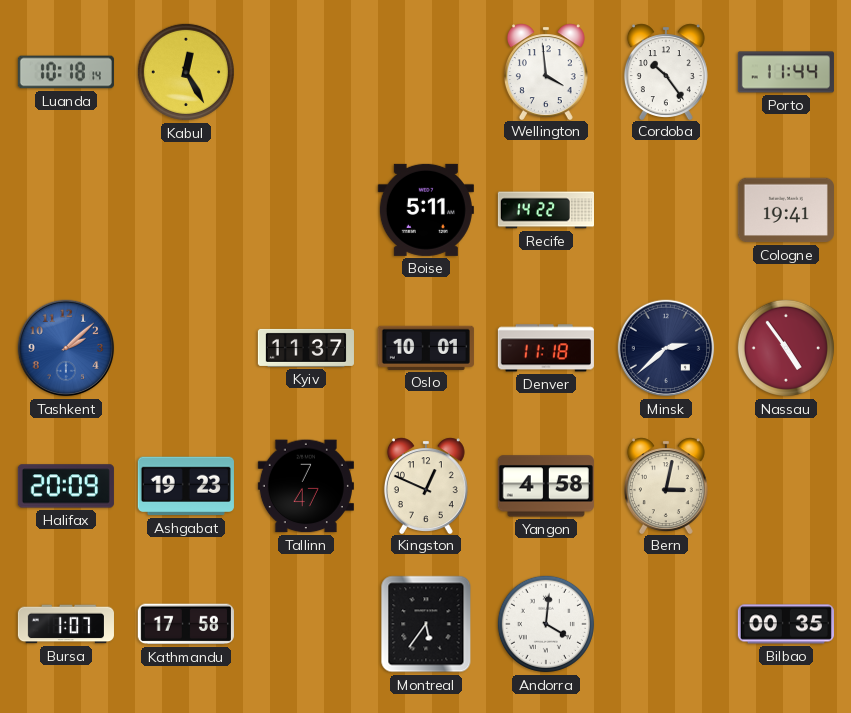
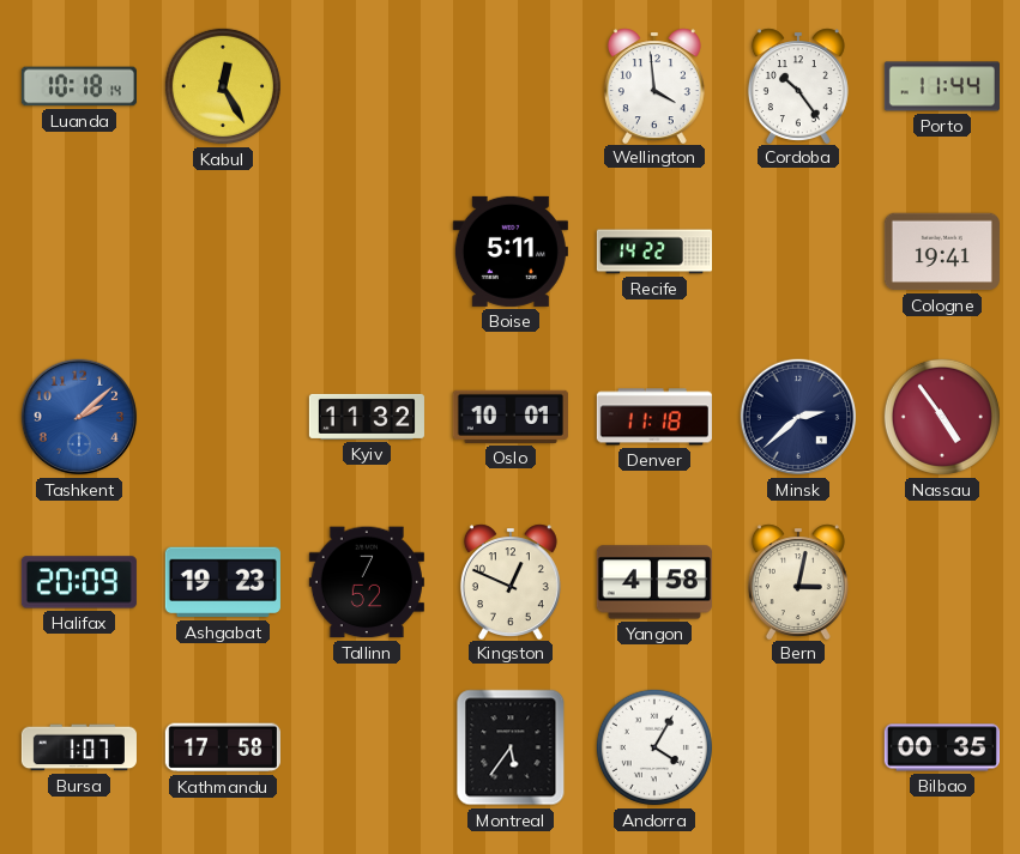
Kyiv: 11:37 -> 11:32 (367, 417)
Tallinn: 7:47 -> 7:52 (367, 582)
Andorra: 4:01 -> 4:05 (654, 747)
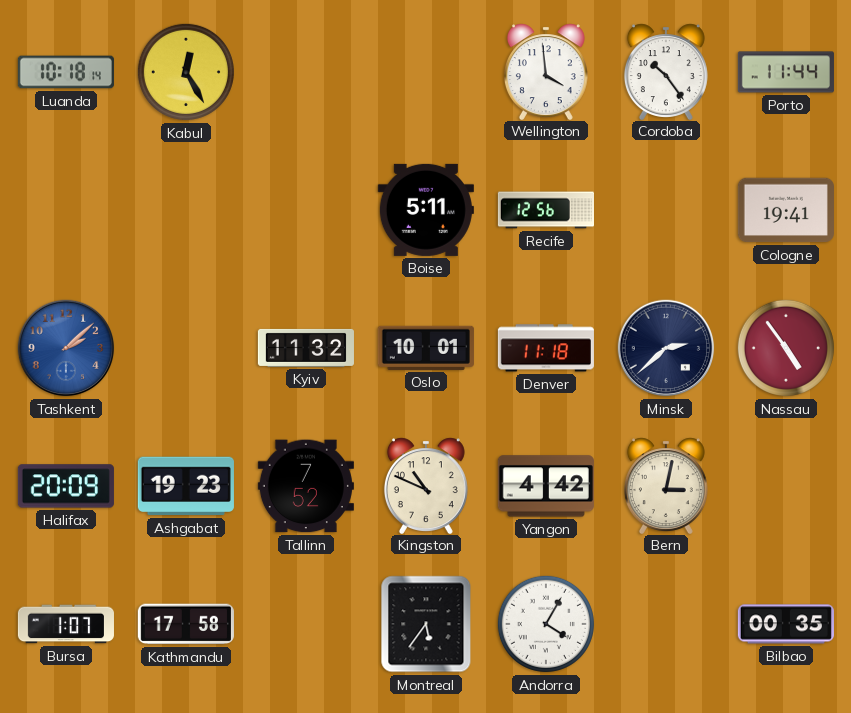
Recife: 14:22 -> 12:56 (545, 210)
Kingston: 12:49 -> 10:49 (426, 485)
Yangon: 4:58 -> 4:42 (546, 486)
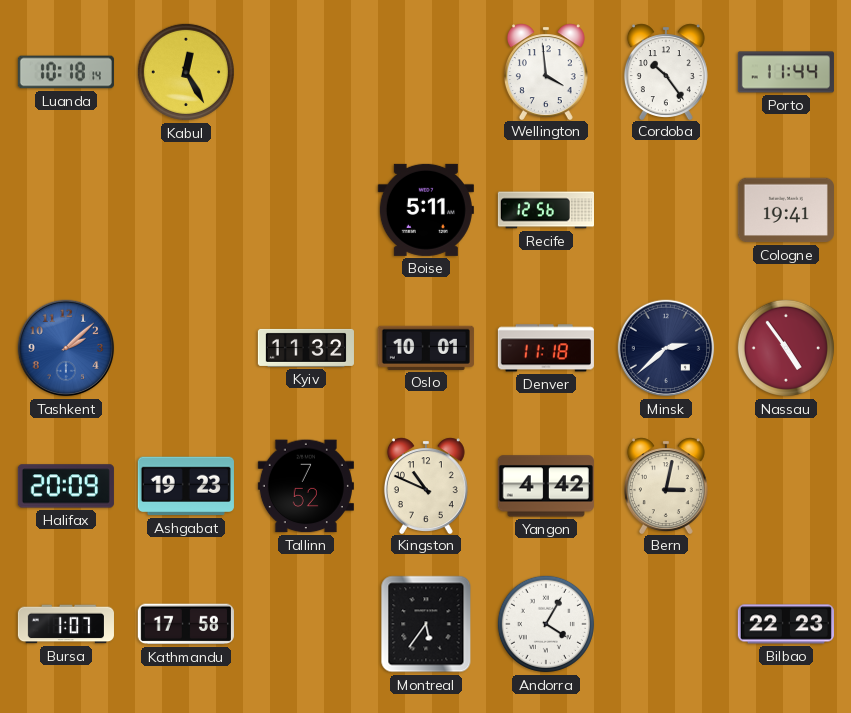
Bilbao: 00:35 -> 22:23 (786, 624)
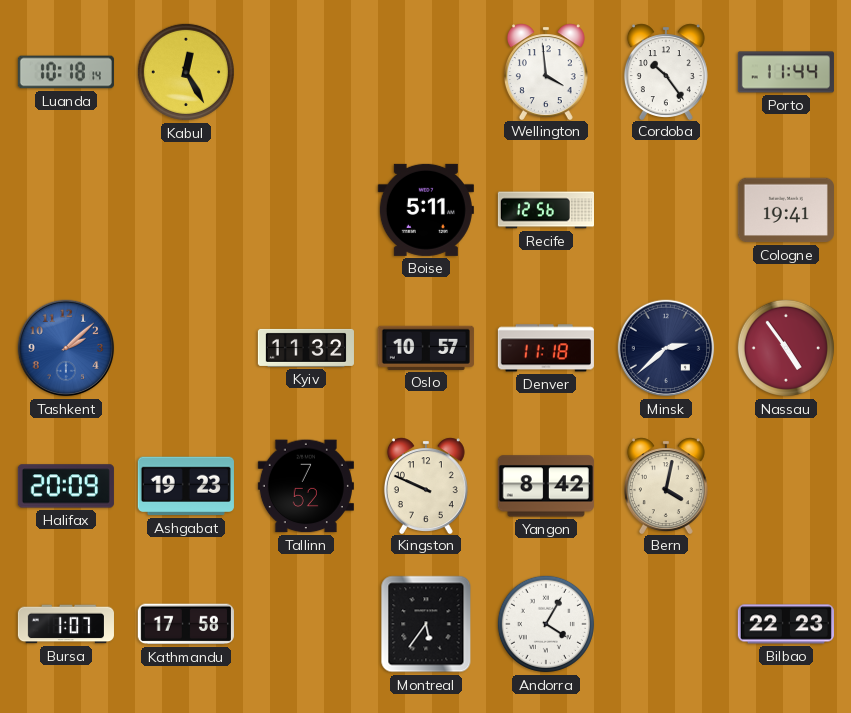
Oslo: 10:01 -> 10:57 (426, 348)
Kingston: 10:49 -> 9:49 (426, 485)
Yangon: 4:42 -> 8:42 (546, 486)
Bern: 3:02 -> 4:02 (666, 485)
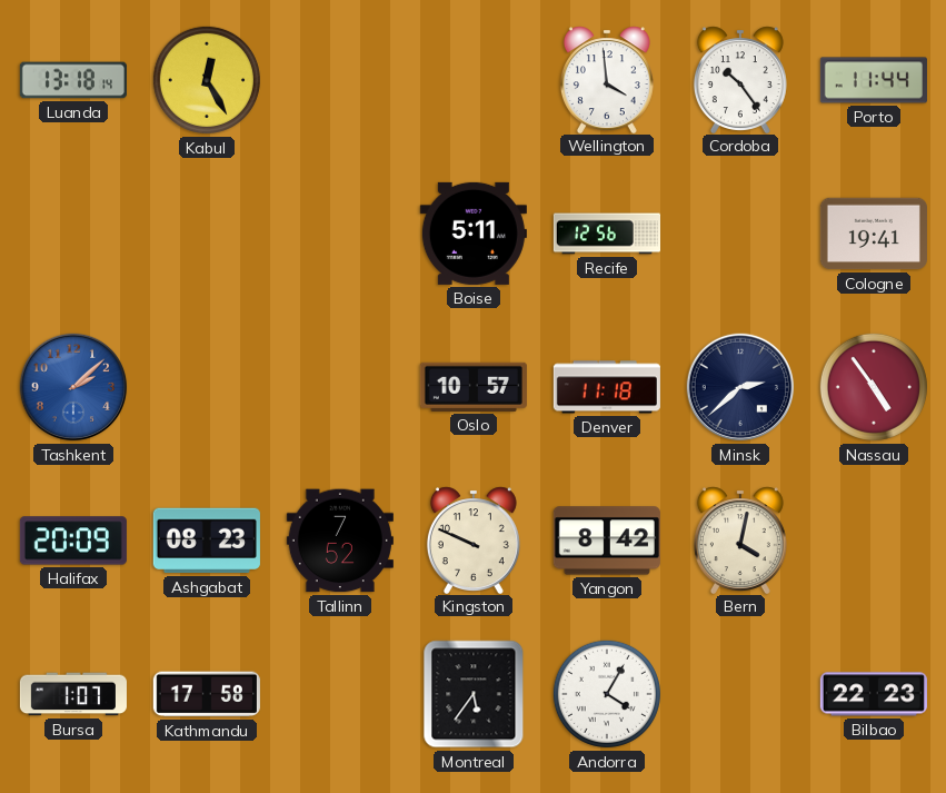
Luanda: 10:18 -> 13:18 (73, 80)
Kyiv: 11:32 -> none (306, 348)
Ashgabat: 19:23 -> 08:23 (207, 541)
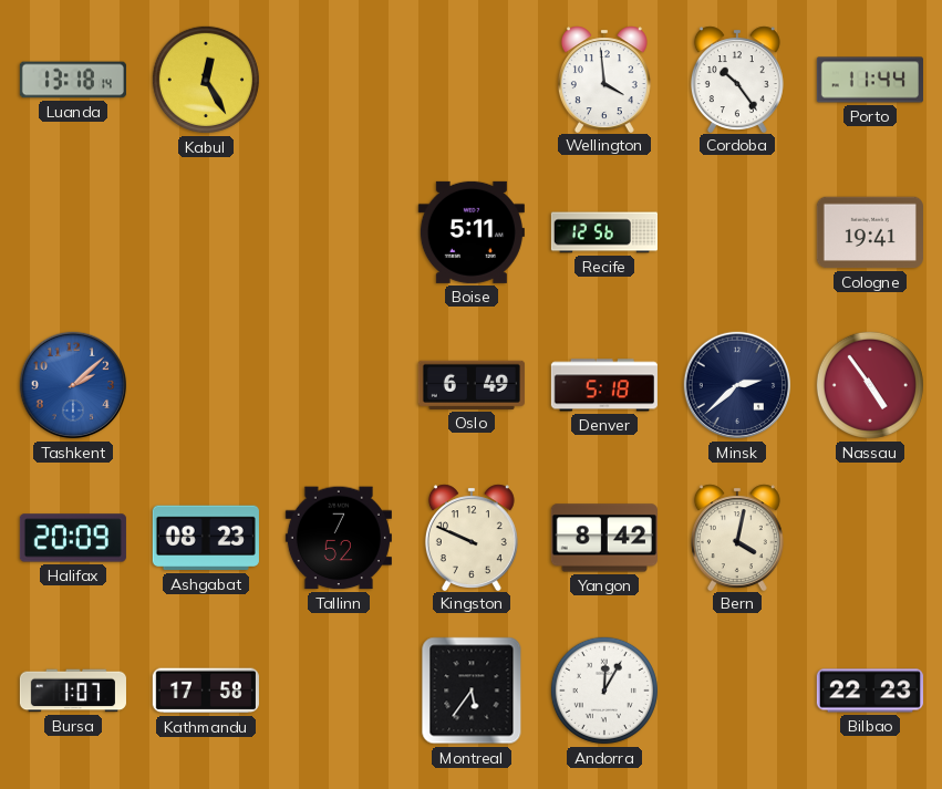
Oslo: 10:57 -> 6:49 (472, 385)
Denver: 11:18 -> 5:18 (604, 385)
Andorra: 4:05 -> 12:05 (604, 691)
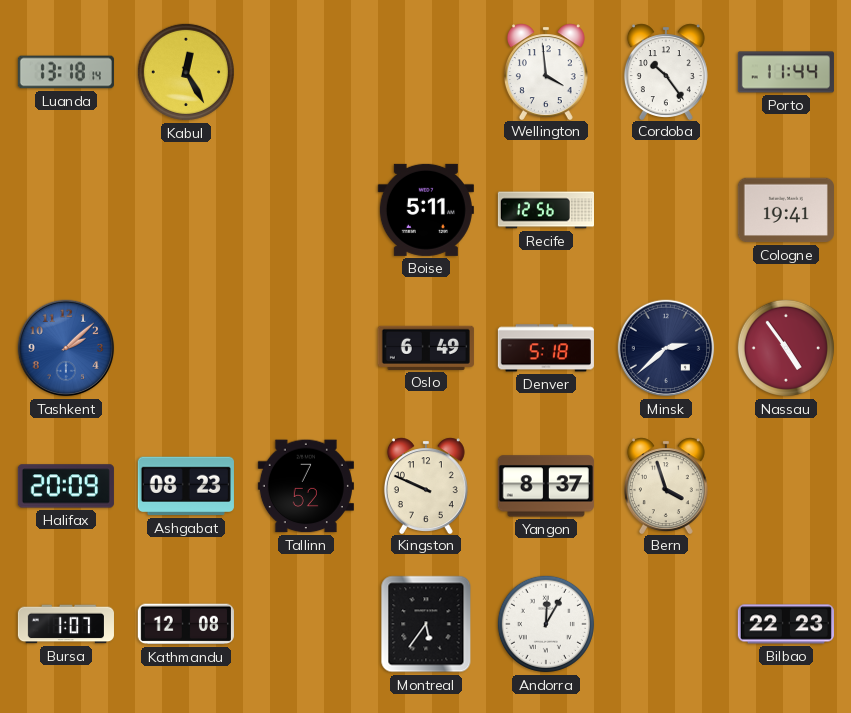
Yangon: 8:42 -> 8:37 (546, 486)
Bern: 4:02 -> 3:57 (666, 485)
Kathmandu: 17:58 -> 12:08 (186, 624)
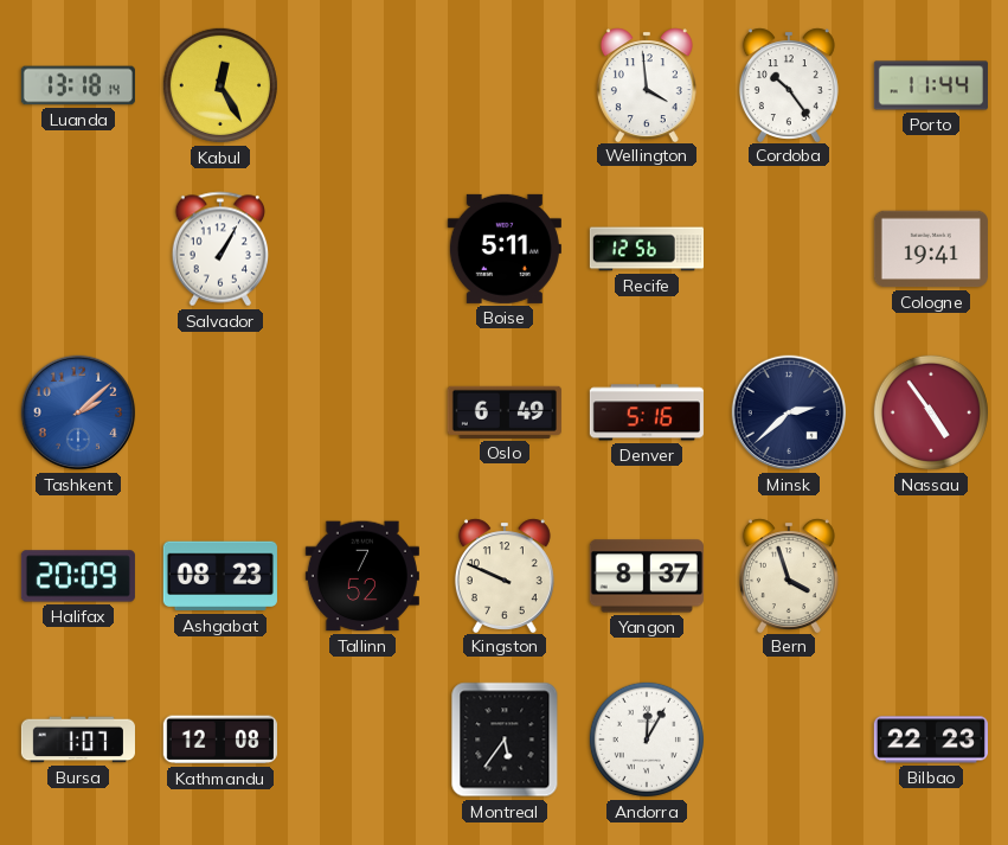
Salvador: none -> 1:05 (220, 249)
Denver: 5:18 -> 5:16 (647, 412)
